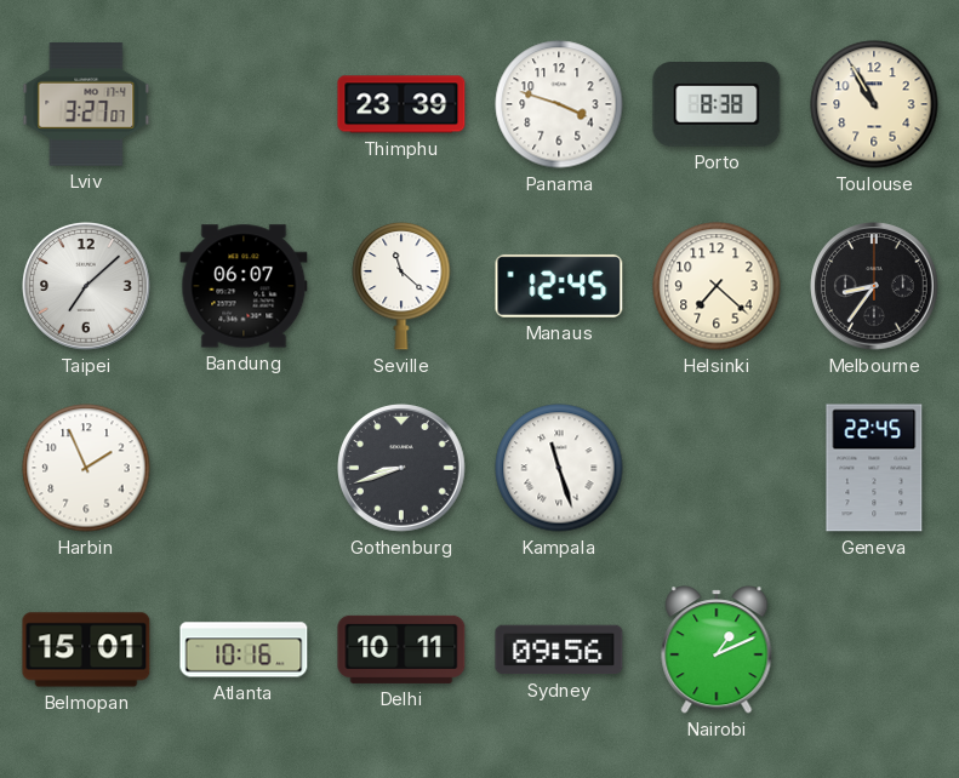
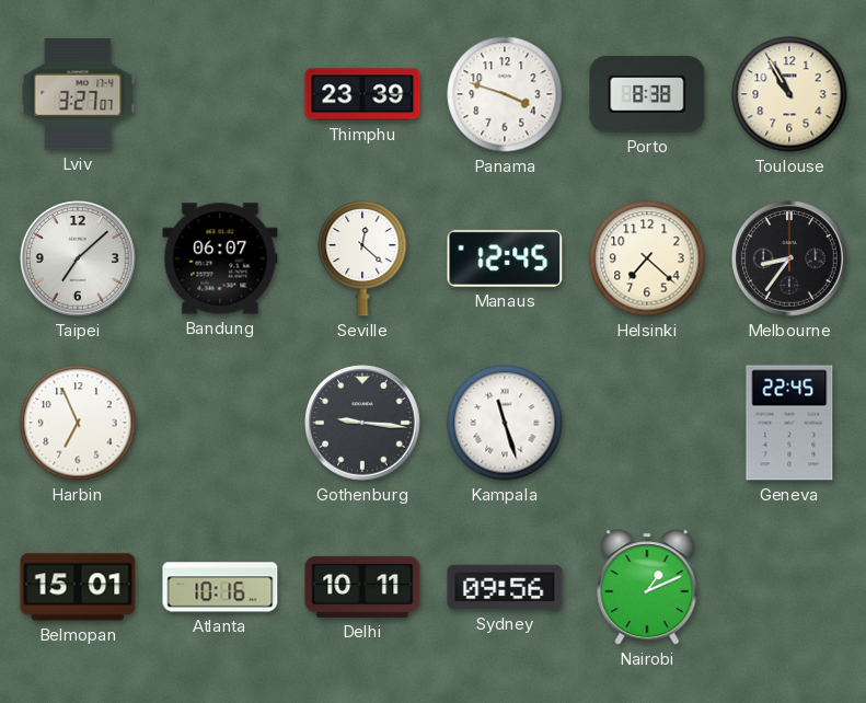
Seville: 11:22 -> 12:22 (362, 258)
Harbin: 1:56 -> 6:56 (78, 423)
Gothenburg: 8:42 -> 9:16 (363, 424)
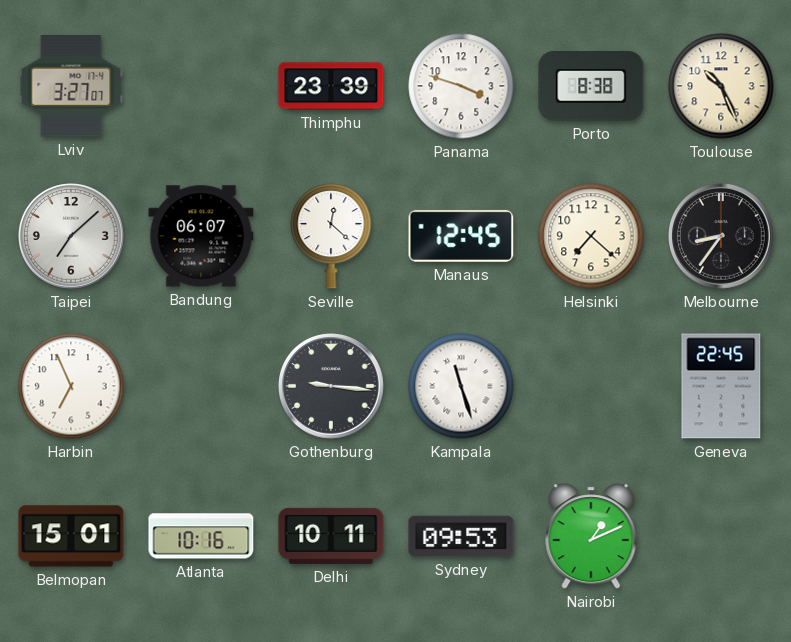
Toulouse: 10:55 -> 10:26 (721, 86)
Sydney: 09:56 -> 09:53 (461, 536)
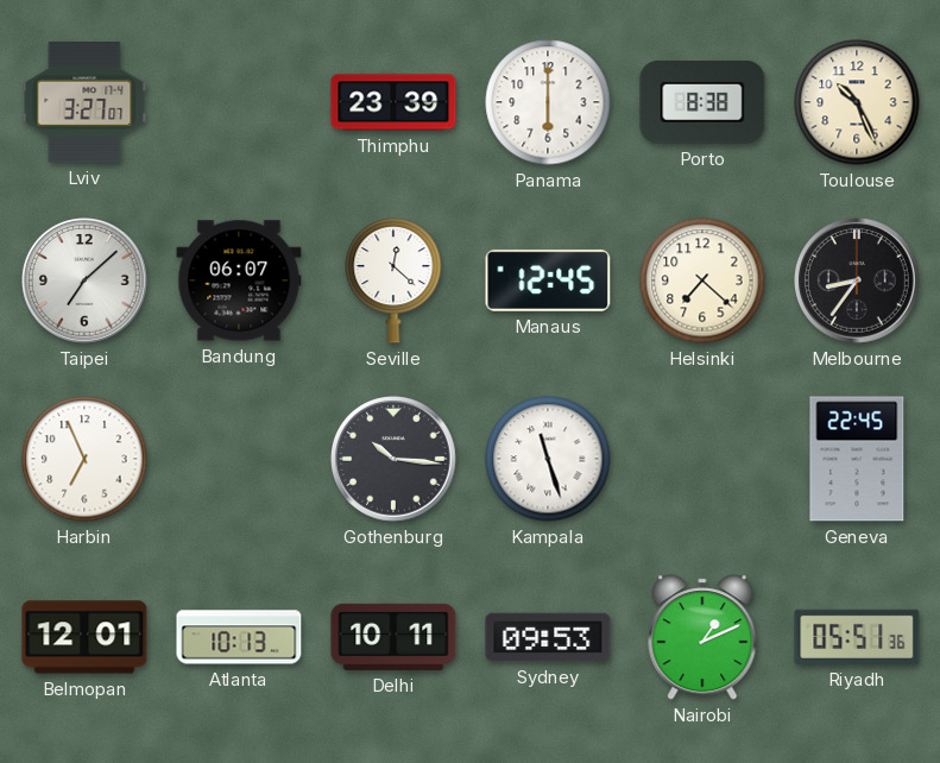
Panama: 3:48 -> 6:00 (548, 102)
Gothenburg: 9:16 -> 10:16 (395, 460)
Belmopan: 15:01 -> 12:01 (84, 637)
Atlanta: 10:16 -> 10:13 (239, 637)
Riyadh: none -> 05:51 (857, 637)
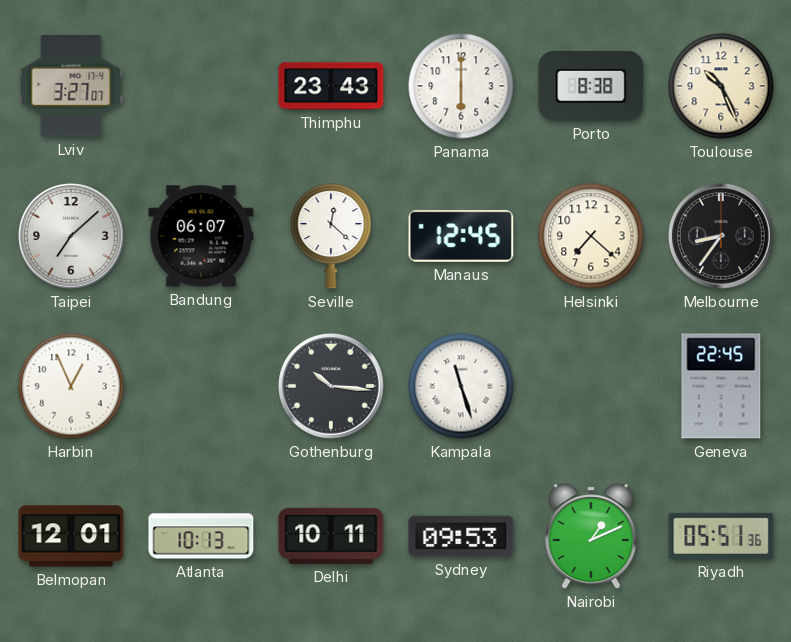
Thimphu: 23:39 -> 23:43 (331, 86)
Harbin: 6:56 -> 12:56 (71, 386)
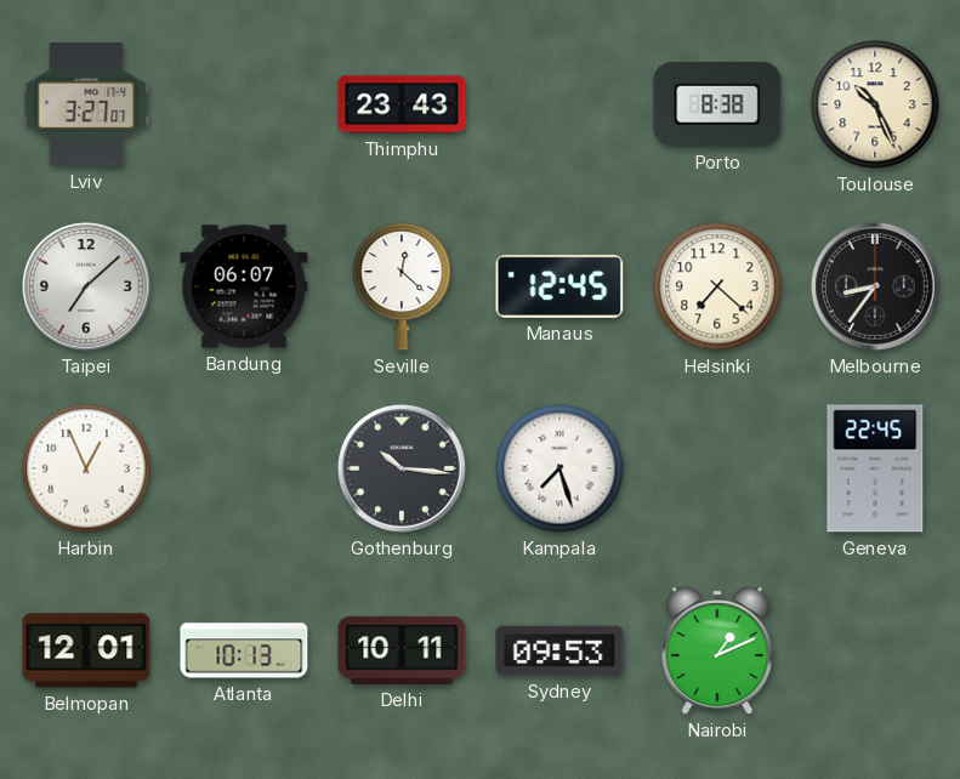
Panama: 6:00 -> none (461, 86)
Kampala: 11:27 -> 7:27 (559, 468)
Riyadh: 05:51 -> none (721, 536)
